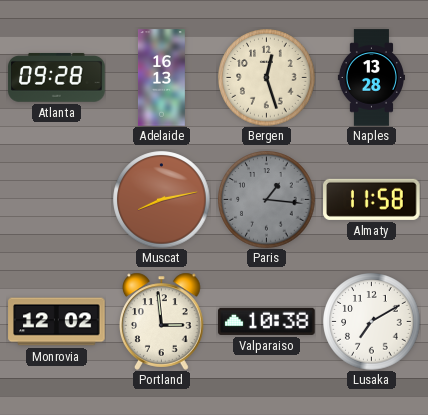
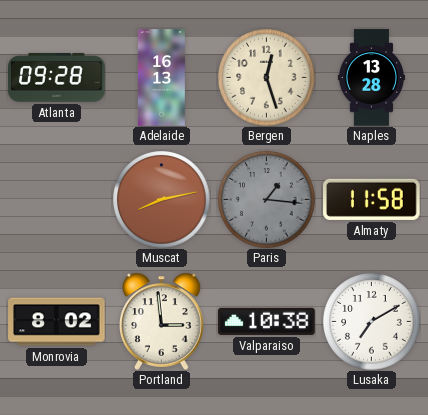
Monrovia: 12:02 -> 8:02 (57, 322)
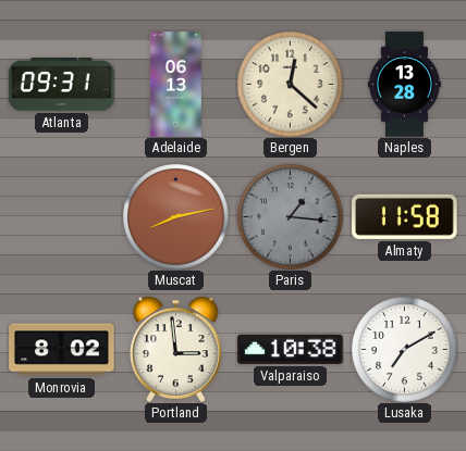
Atlanta: 09:28 -> 09:31 (62, 84)
Adelaide: 16:13 -> 06:13 (175, 85)
Bergen: 12:27 -> 12:22 (291, 85)
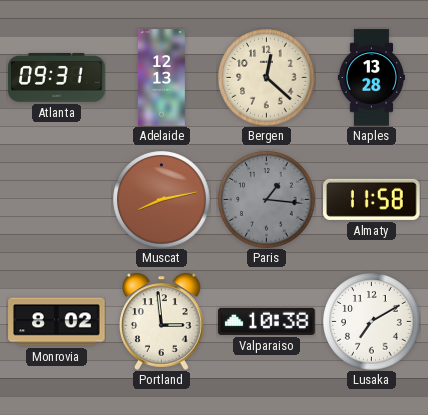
Adelaide: 06:13 -> 12:13 (161, 78)
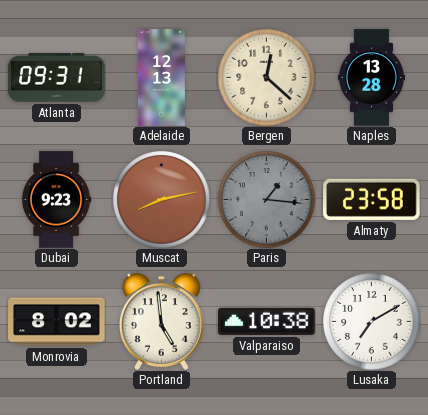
Dubai: none -> 9:23 (56, 200)
Almaty: 11:58 -> 23:58 (372, 199)
Portland: 2:59 -> 4:59 (162, 321)
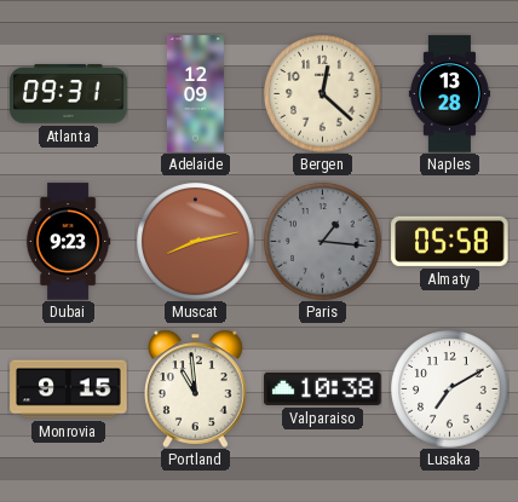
Adelaide: 12:13 -> 12:09 (195, 94)
Almaty: 23:58 -> 05:58 (450, 241)
Monrovia: 8:02 -> 9:15 (69, 390)
Portland: 4:59 -> 10:59 (196, 388)
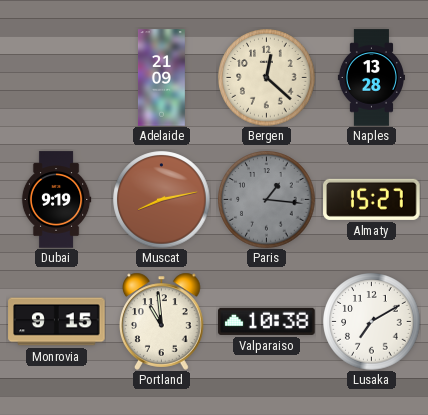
Atlanta: 09:31 -> none (69, 93)
Adelaide: 12:09 -> 21:09 (161, 78)
Dubai: 9:23 -> 9:19 (56, 200)
Almaty: 05:58 -> 15:27 (372, 199)
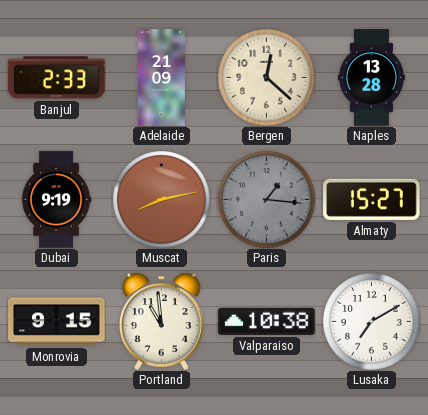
Banjul: none -> 2:33 (57, 78)
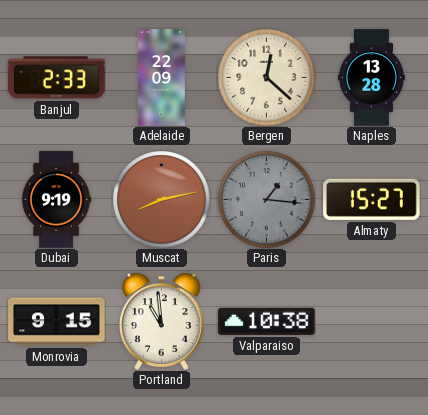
Adelaide: 21:09 -> 22:09 (161, 78)
Lusaka: 7:10 -> none (372, 322)
